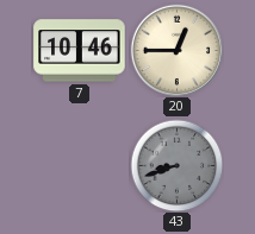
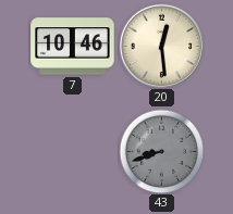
20: 12:45 -> 12:29 (161, 46)
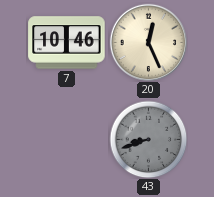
20: 12:29 -> 12:26 (148, 42)
